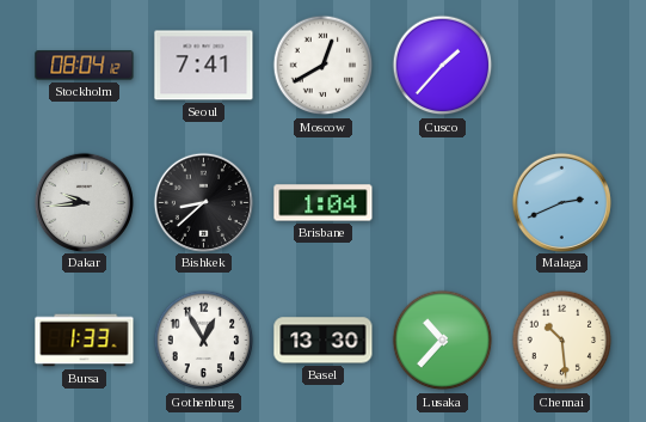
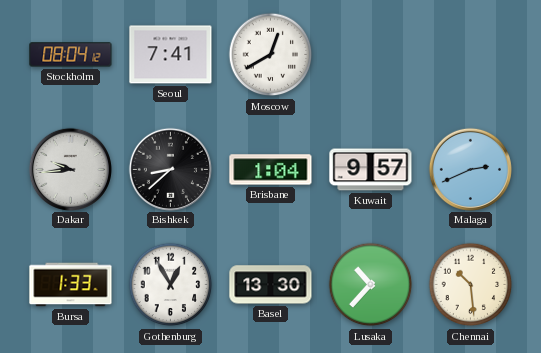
Cusco: 1:37 -> none (443, 66)
Kuwait: none -> 9:57 (371, 170)
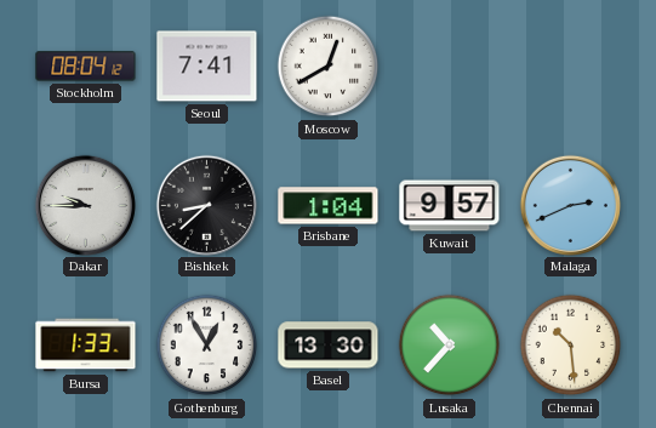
Dakar: 9:44 -> 9:45 (85, 205)
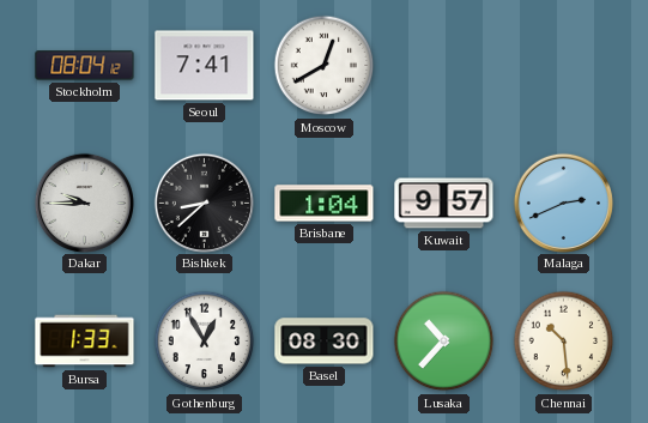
Basel: 13:30 -> 08:30 (325, 342)
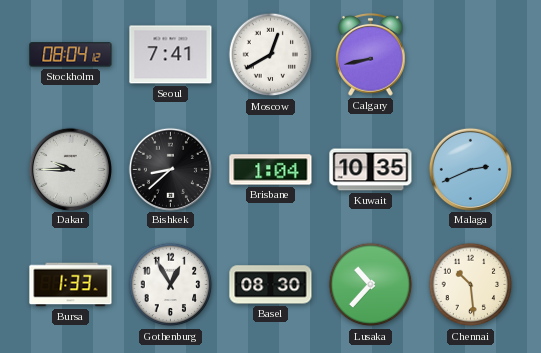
Calgary: none -> 8:43 (371, 54)
Kuwait: 9:57 -> 10:35 (371, 170)
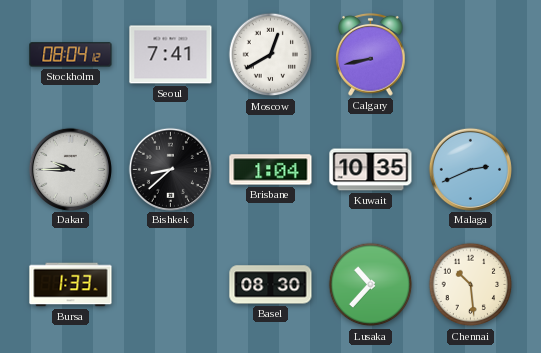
Gothenburg: 12:55 -> none (171, 285)
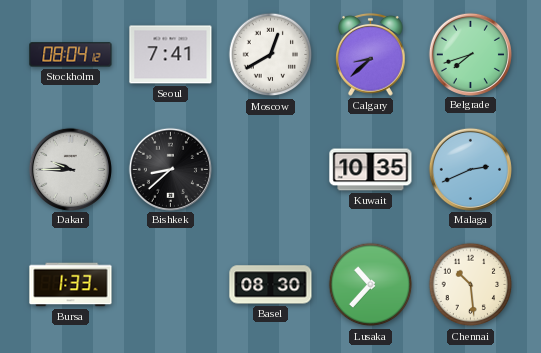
Calgary: 8:43 -> 8:38 (371, 54)
Belgrade: none -> 7:42 (470, 54)
Brisbane: 1:04 -> none (271, 170)
